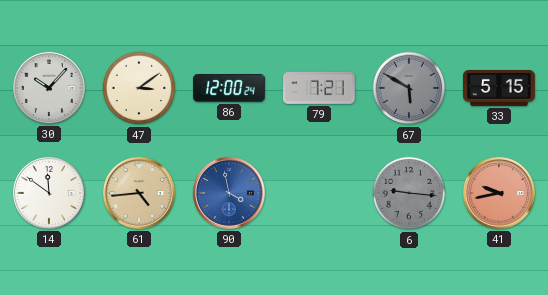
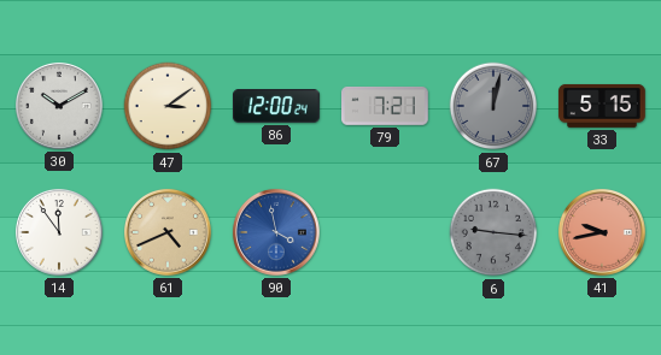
30: 10:07 -> 10:10 (59, 106)
67: 5:50 -> 12:02 (493, 106)
14: 11:51 -> 11:54 (59, 232)
61: 4:44 -> 4:41 (168, 232)
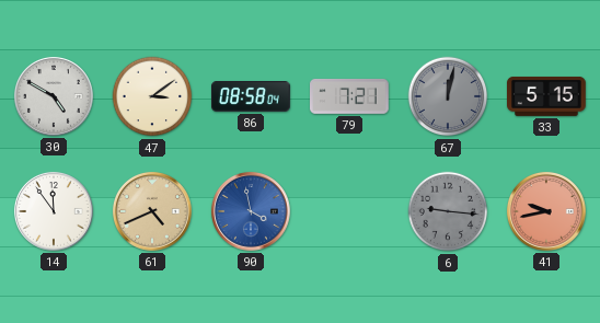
30: 10:10 -> 4:50 (54, 96)
86: 12:00 -> 08:58 (252, 96)
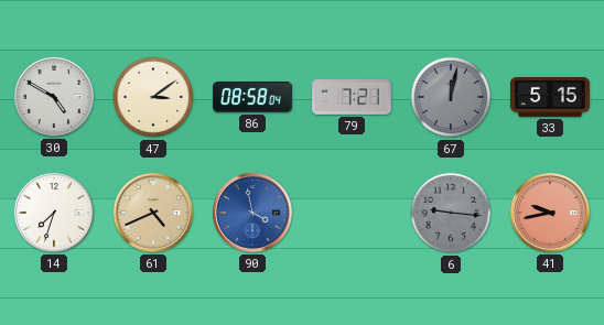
14: 11:54 -> 7:33 (54, 213)
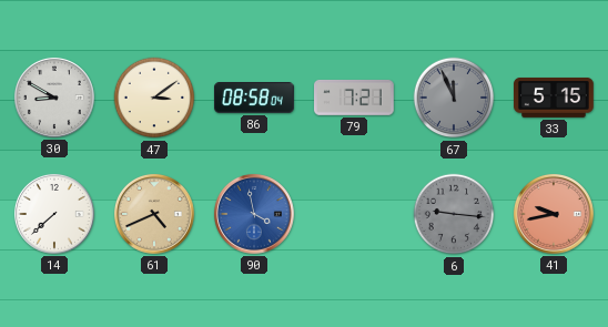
30: 4:50 -> 8:50 (54, 98)
67: 12:02 -> 11:56 (454, 98)
14: 7:33 -> 7:38 (54, 214)
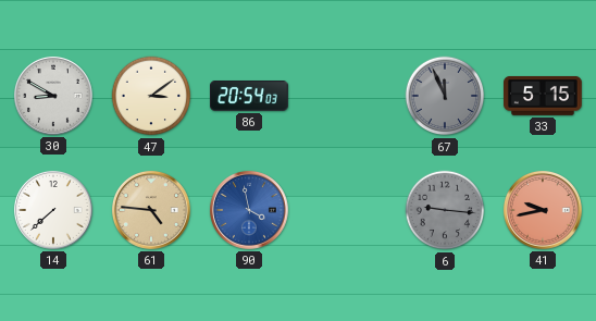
86: 08:58 -> 20:54 (250, 96)
79: 7:21 -> none (355, 98)
61: 4:41 -> 4:46 (151, 210)
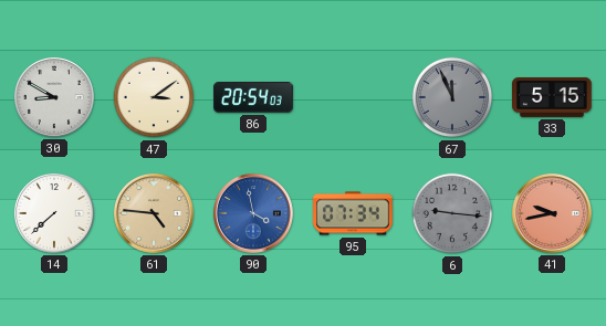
95: none -> 07:34 (354, 213)
